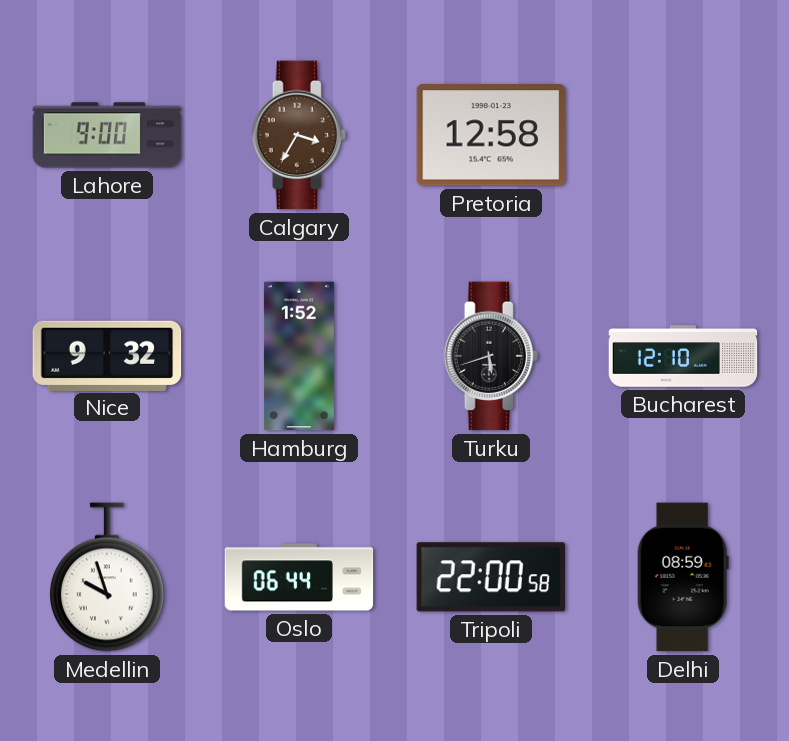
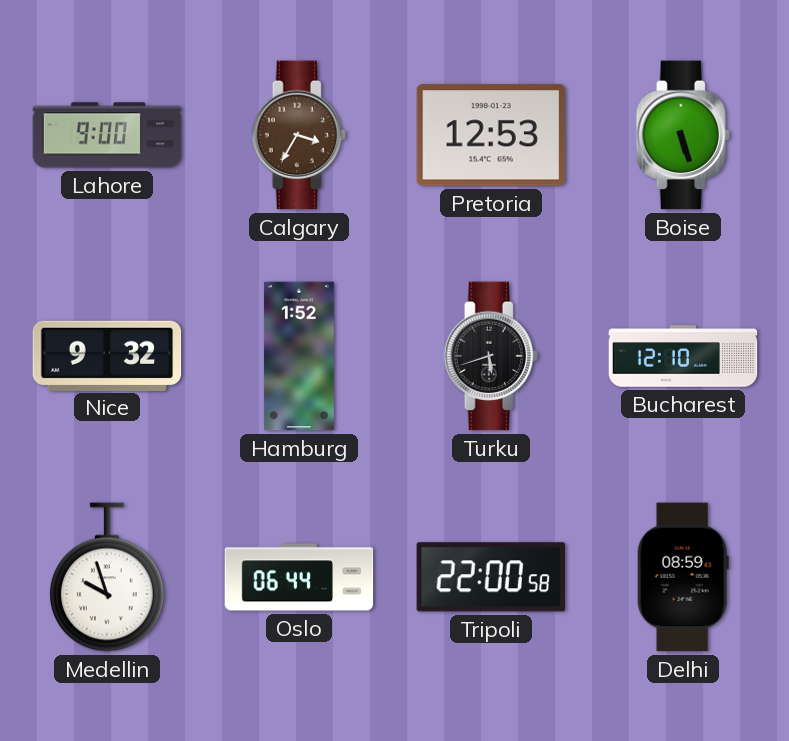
Pretoria: 12:58 -> 12:53 (491, 135)
Boise: none -> 5:27 (683, 135)
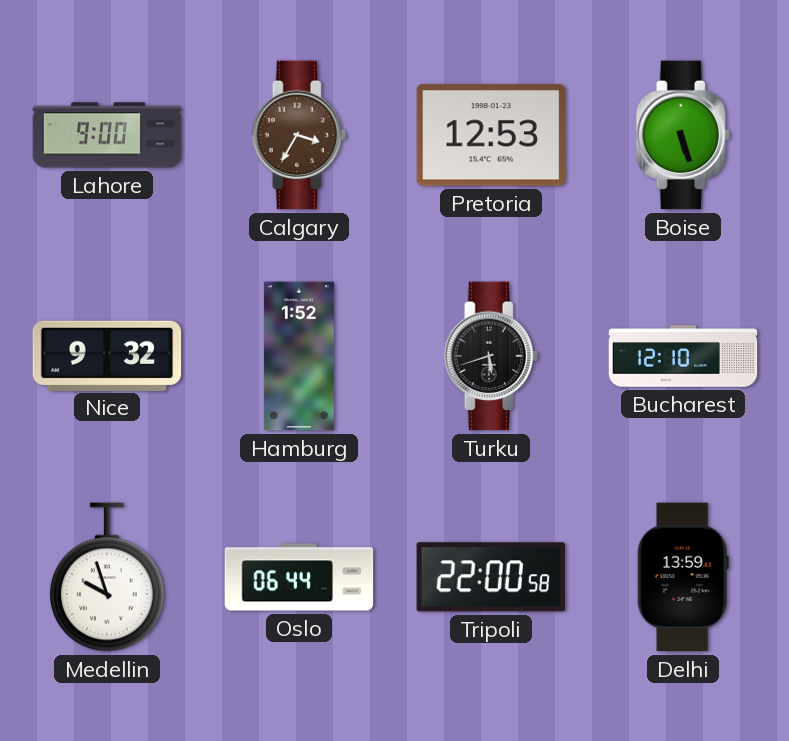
Delhi: 08:59 -> 13:59 (683, 577)
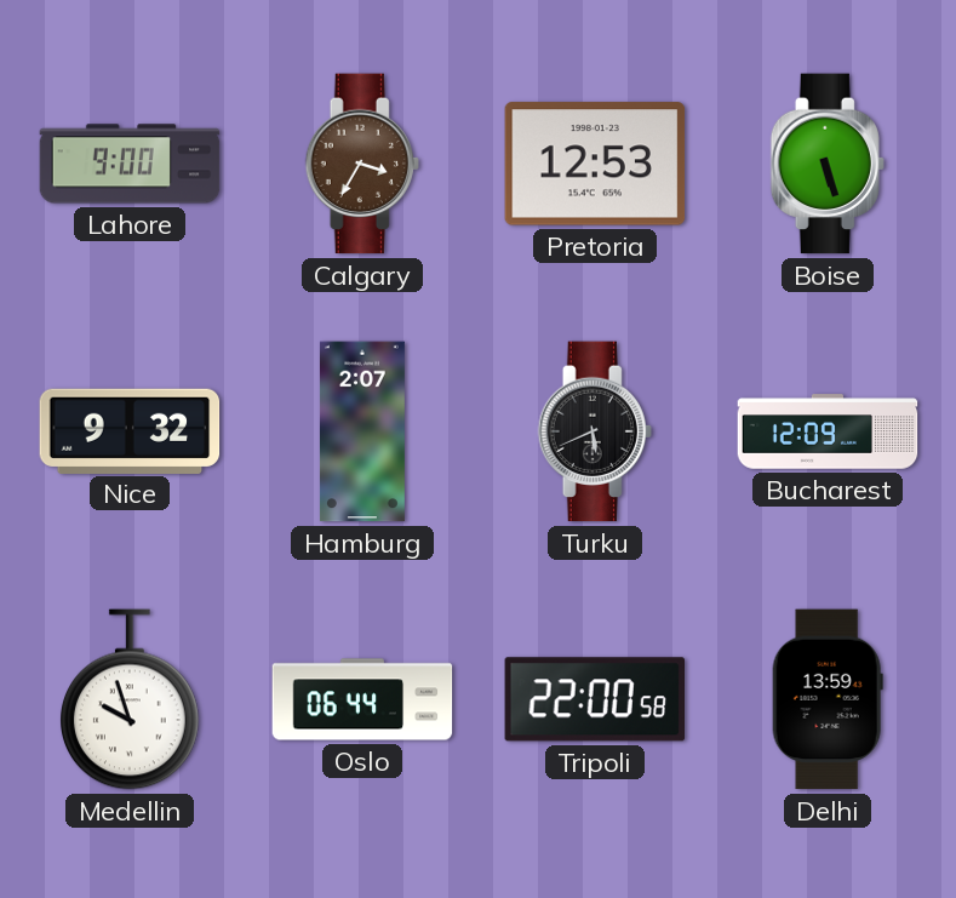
Hamburg: 1:52 -> 2:07 (362, 431)
Turku: 5:42 -> 5:41 (595, 431)
Bucharest: 12:10 -> 12:09 (828, 431)
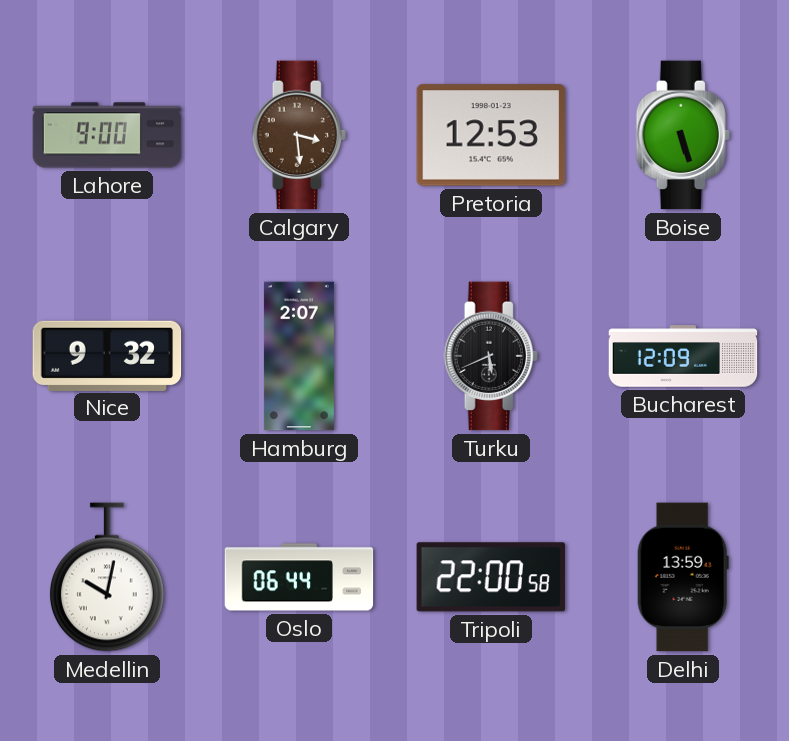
Calgary: 3:35 -> 3:29 (299, 135)
Medellin: 9:57 -> 10:02 (107, 577)
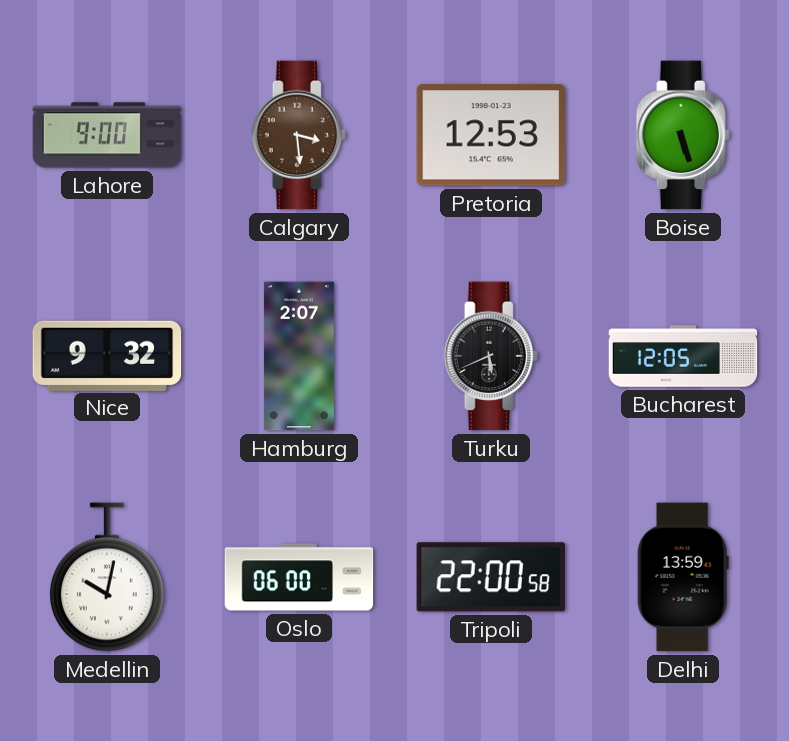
Bucharest: 12:09 -> 12:05 (683, 356)
Oslo: 06:44 -> 06:00 (299, 577)
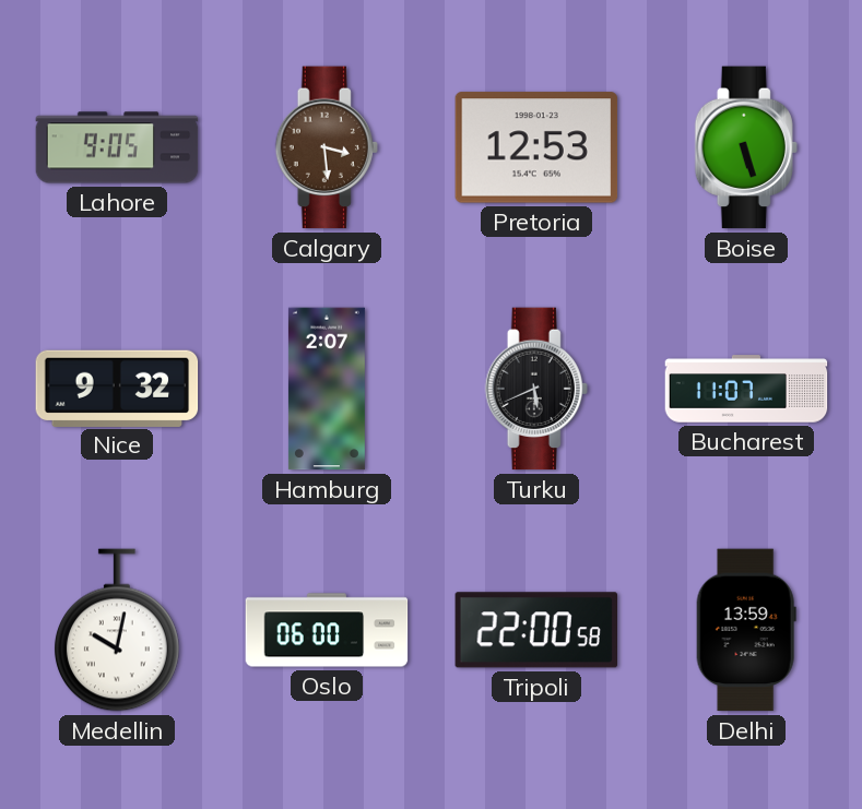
Lahore: 9:00 -> 9:05 (117, 147)
Bucharest: 12:05 -> 11:07 (746, 389)
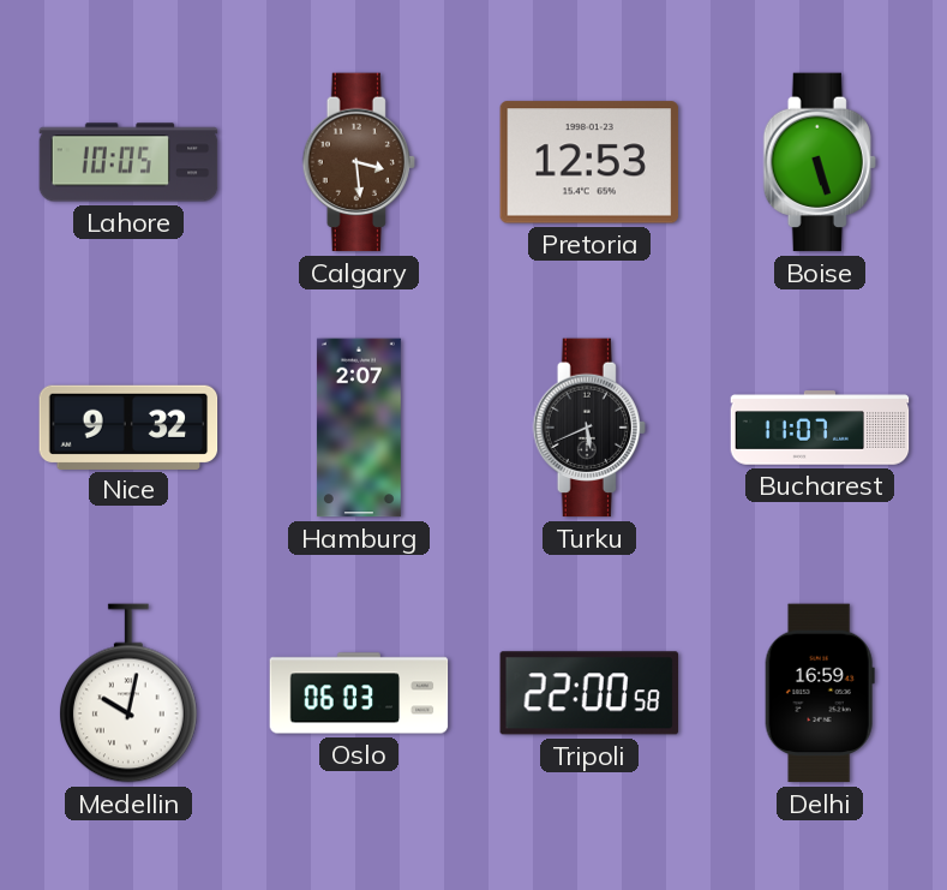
Lahore: 9:05 -> 10:05 (128, 162)
Oslo: 06:00 -> 06:03 (359, 693)
Delhi: 13:59 -> 16:59 (820, 693)
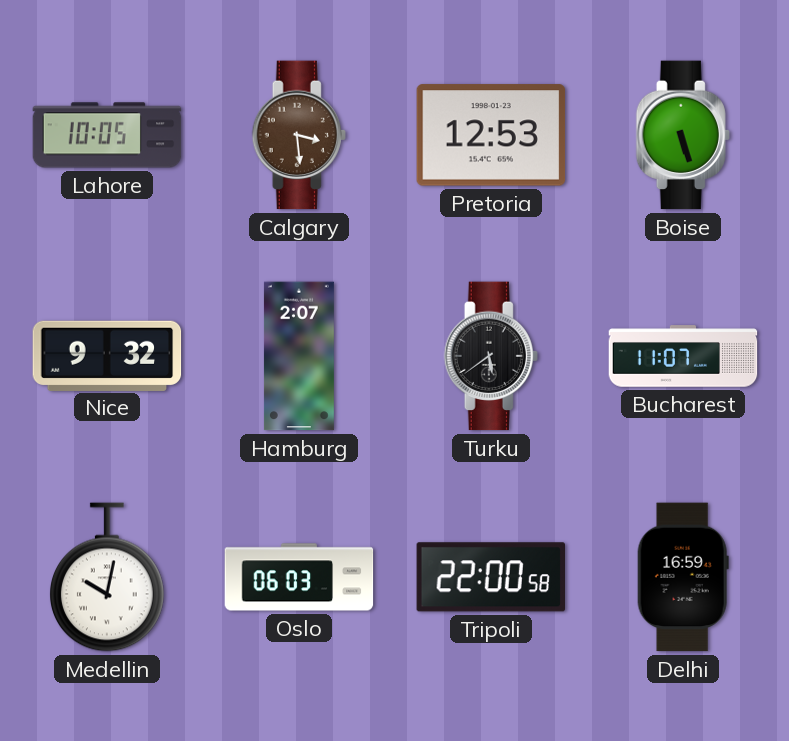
Turku: 5:41 -> 5:39 (491, 356)
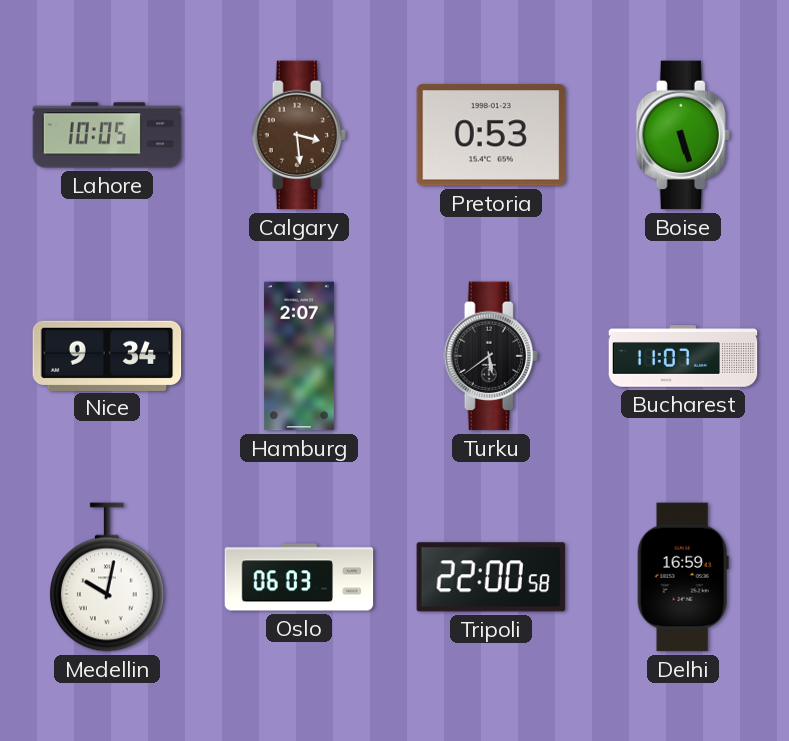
Pretoria: 12:53 -> 0:53 (491, 135)
Nice: 9:32 -> 9:34 (107, 355)
